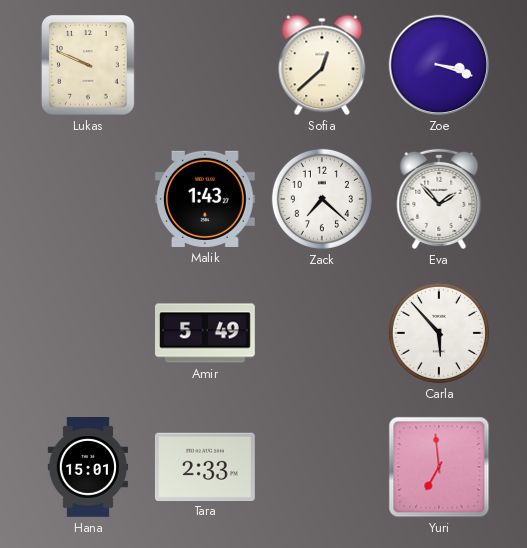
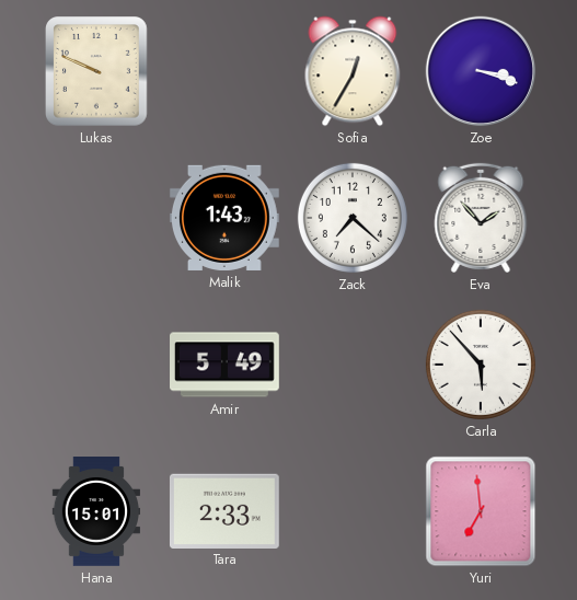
Sofia: 12:38 -> 12:35 (353, 71)
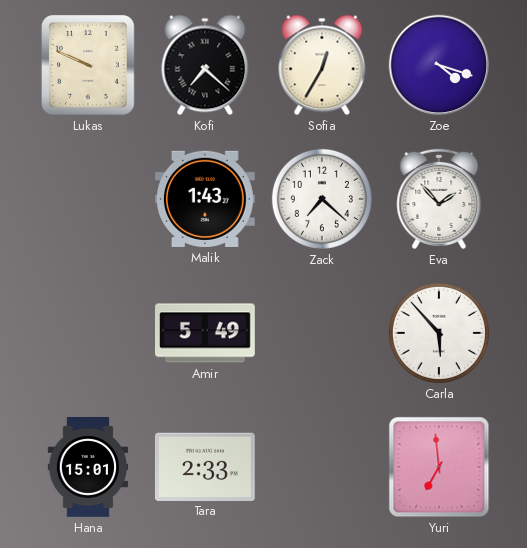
Kofi: none -> 7:22 (205, 65)
Zoe: 3:18 -> 4:18 (439, 65)
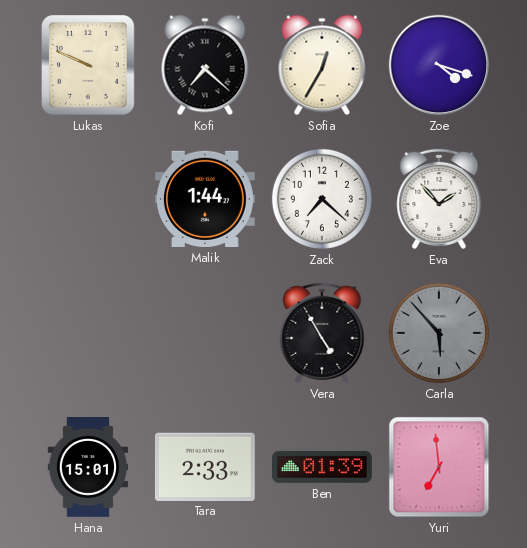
Malik: 1:43 -> 1:44 (205, 199)
Amir: 5:49 -> none (206, 333)
Vera: none -> 4:55 (322, 333)
Carla dial: white -> grey (439, 333)
Ben: none -> 01:39 (323, 467)
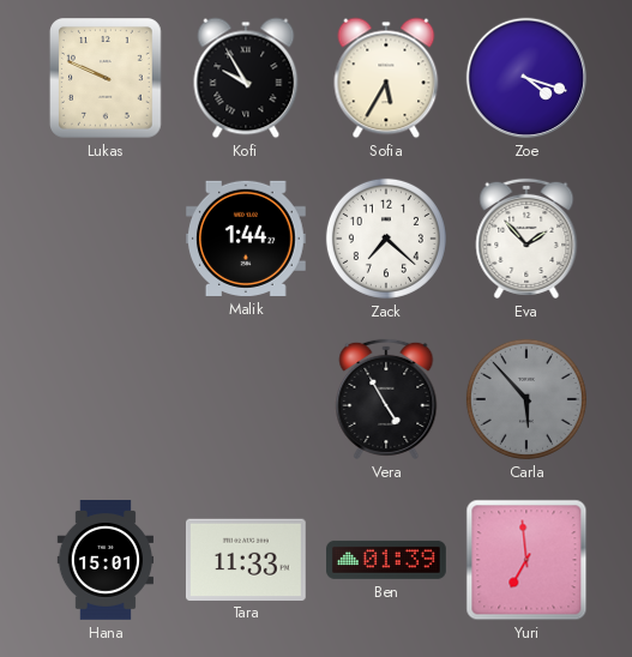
Kofi: 7:22 -> 9:55 (246, 78)
Sofia: 12:35 -> 5:35 (386, 78)
Tara: 2:33 -> 11:33 (246, 559)
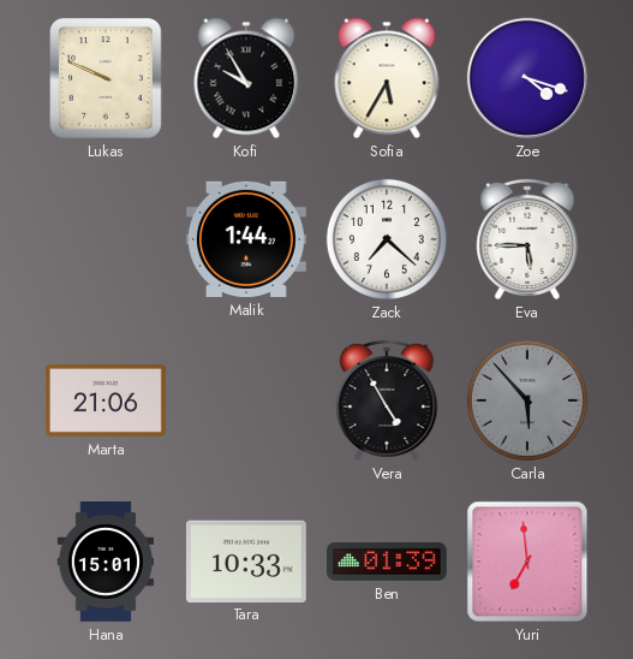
Eva: 1:53 -> 5:45 (527, 239)
Marta: none -> 21:06 (107, 400)
Tara: 11:33 -> 10:33 (246, 560)
